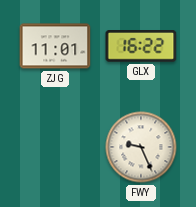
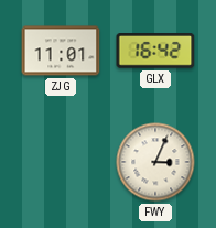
GLX: 16:22 -> 16:42 (155, 52)
FWY: 9:26 -> 3:04 (155, 162)
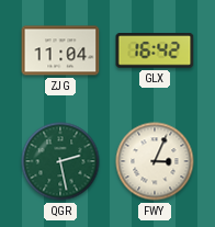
ZJG: 11:01 -> 11:04 (60, 50)
QGR: none -> 2:28 (60, 161)
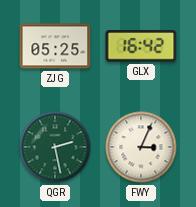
ZJG: 11:04 -> 05:25 (55, 46)
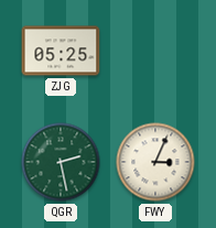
GLX: 16:42 -> none (141, 47)
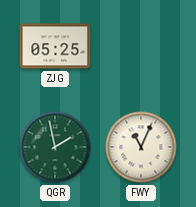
QGR: 2:28 -> 1:58 (55, 147)
FWY: 3:04 -> 11:04 (141, 147)
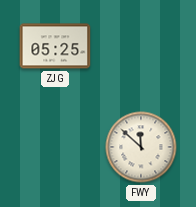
QGR: 1:58 -> none (55, 147)
FWY: 11:04 -> 11:52 (141, 147)
